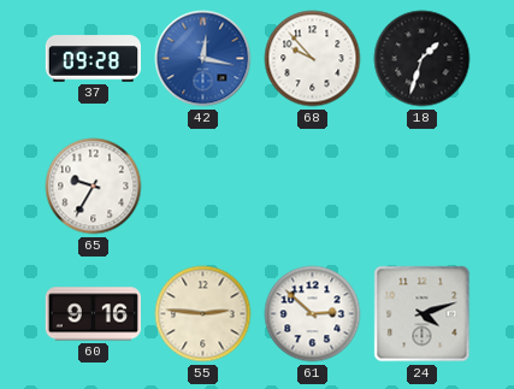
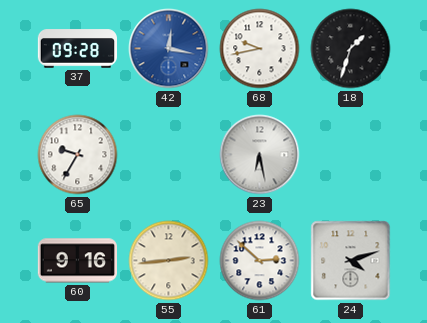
68: 9:53 -> 9:43 (260, 49)
23: none -> 6:28 (260, 155)
55: 2:46 -> 2:44 (169, 261)
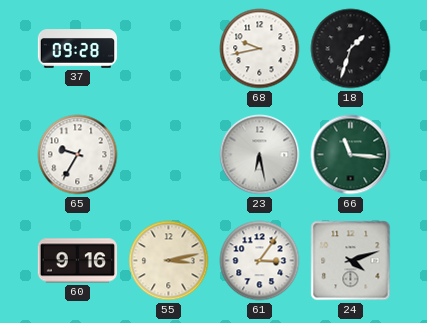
42: 12:17 -> none (169, 49)
66: none -> 11:16 (351, 155)
55: 2:44 -> 3:13 (169, 261)
61: 2:52 -> 3:06 (260, 261)
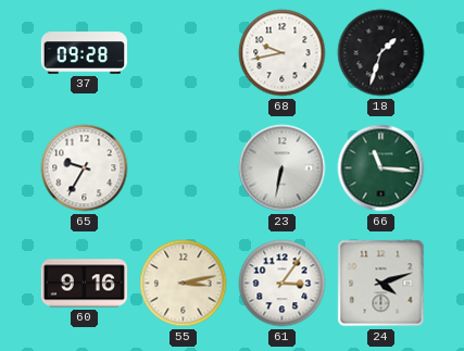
23: 6:28 -> 6:32 (283, 168)
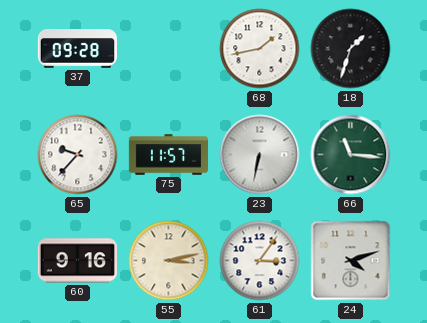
68: 9:43 -> 1:43 (260, 49)
65: 9:35 -> 9:37 (78, 155)
75: none -> 11:57 (168, 155)
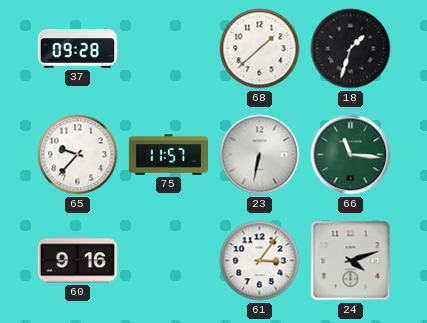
68: 1:43 -> 1:38 (260, 49)
55: 3:13 -> none (169, 261)
